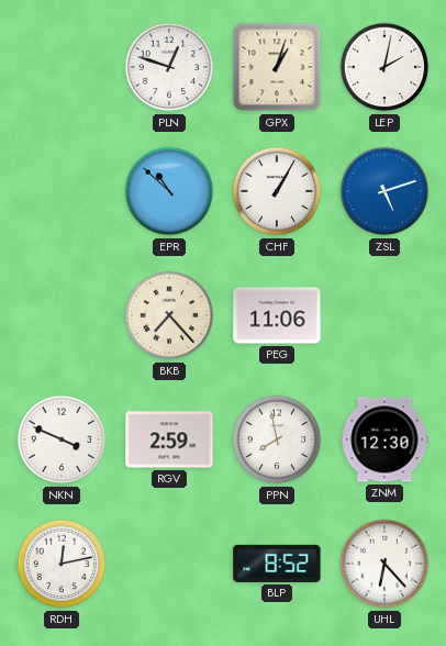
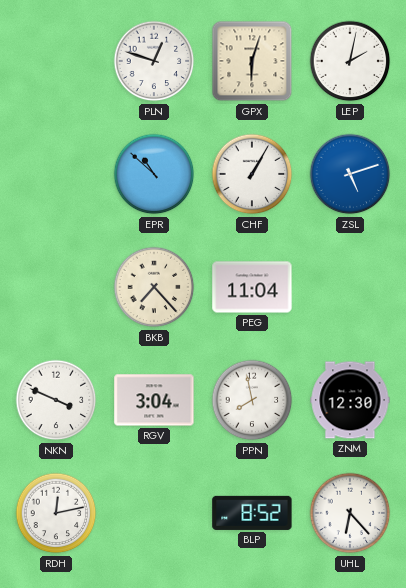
GPX: 1:03 -> 6:03 (252, 61)
PEG: 11:06 -> 11:04 (252, 287)
RGV: 2:59 -> 3:04 (154, 400)
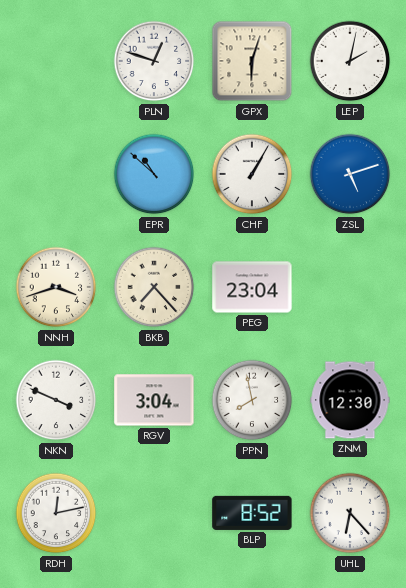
NNH: none -> 3:42 (56, 287)
PEG: 11:04 -> 23:04 (252, 287)
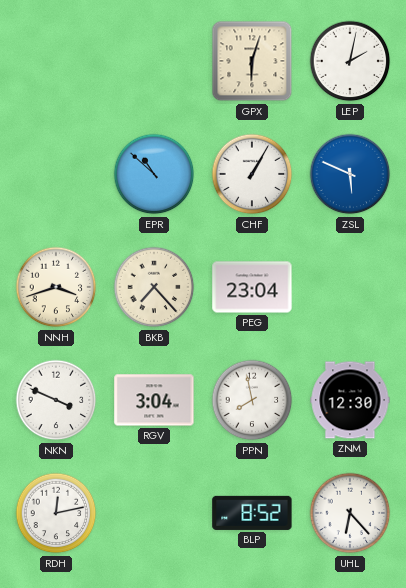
PLN: 12:48 -> none (154, 61)
ZSL: 5:12 -> 5:49 (350, 174)
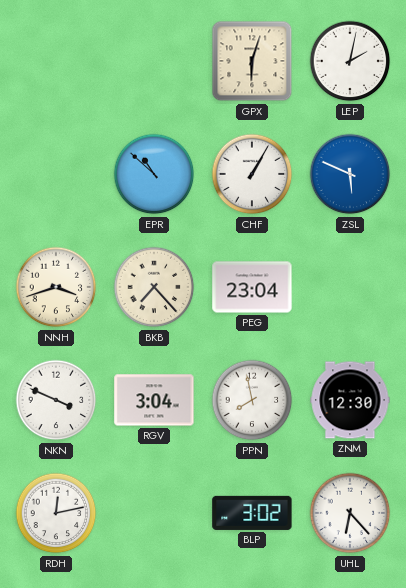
BLP: 8:52 -> 3:02 (252, 513)
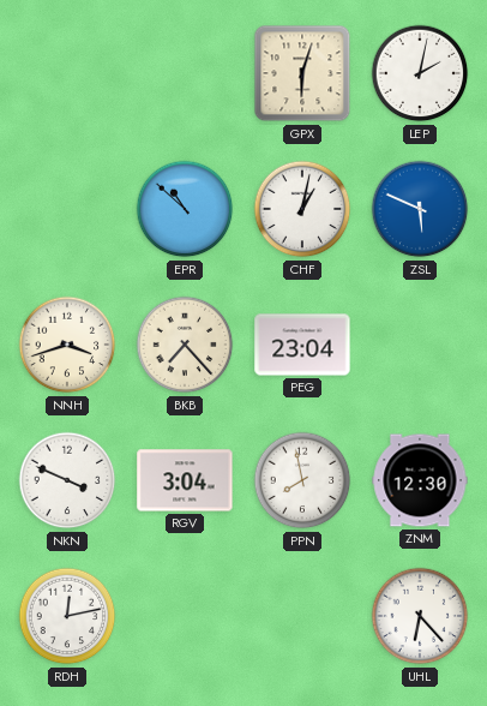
CHF: 1:05 -> 1:02 (302, 209)
BLP: 3:02 -> none (252, 513)
